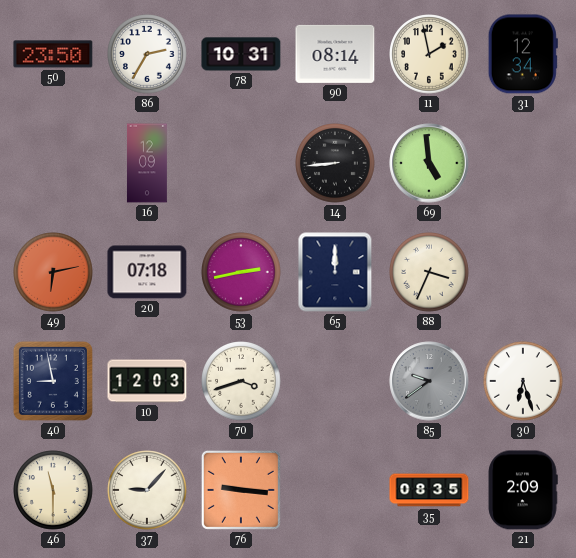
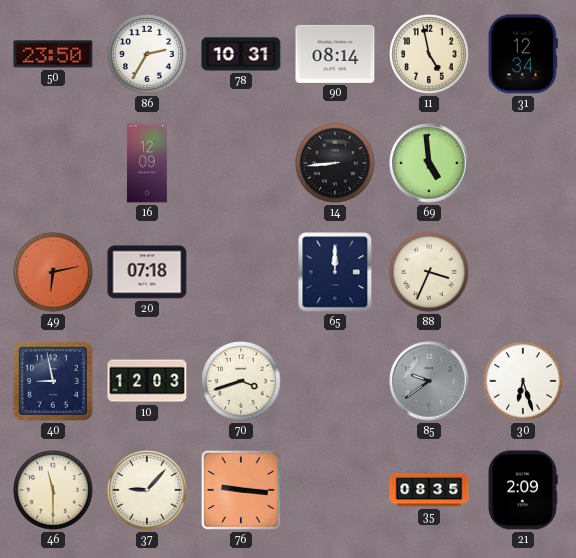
11: 1:58 -> 4:58 (429, 54)
53: 2:43 -> none (241, 272)
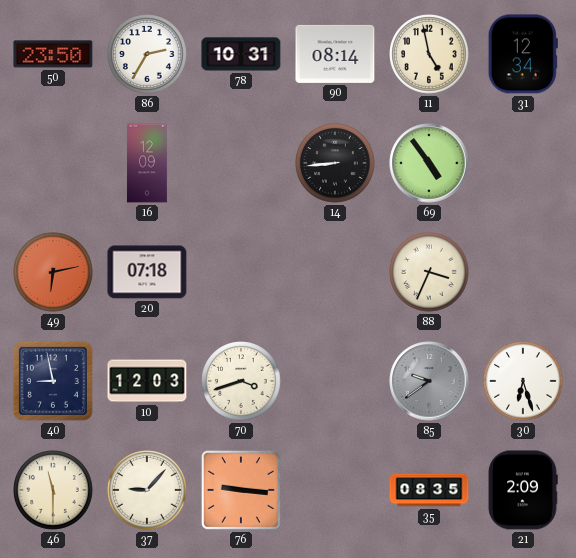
69: 4:59 -> 4:54 (429, 163)
65: 12:00 -> none (335, 272)
